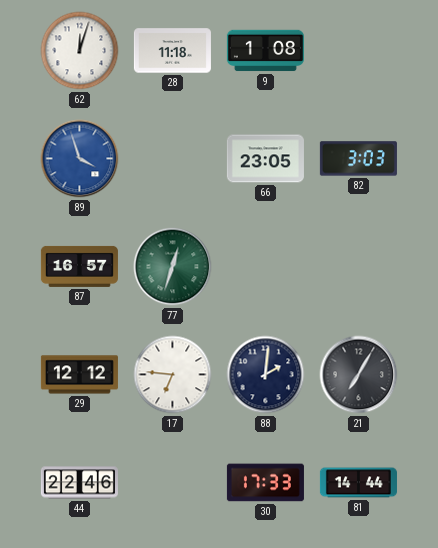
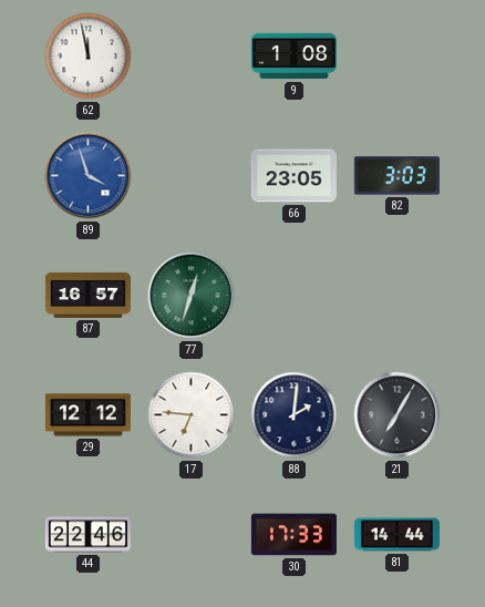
62: 12:03 -> 11:58 (89, 56)
28: 11:18 -> none (172, 51)
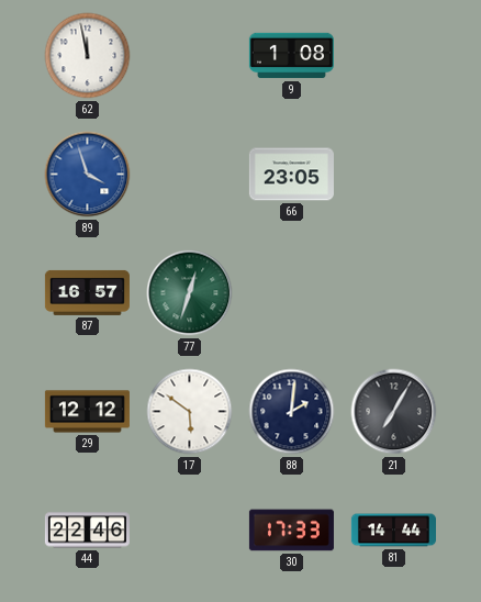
82: 3:03 -> none (396, 176)
17: 6:46 -> 5:51 (190, 412)
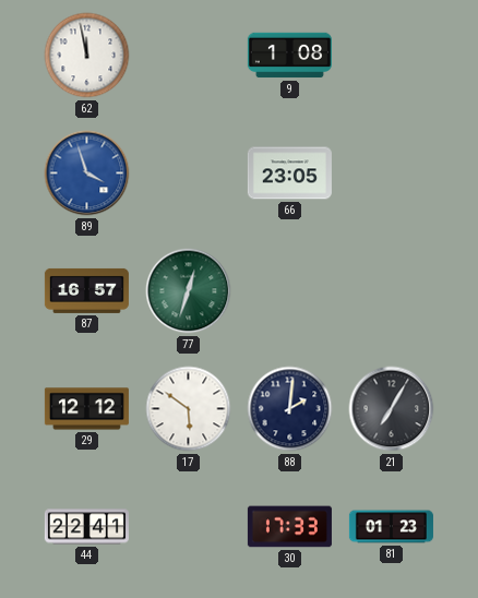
44: 22:46 -> 22:41 (86, 527)
81: 14:44 -> 01:23 (391, 527)
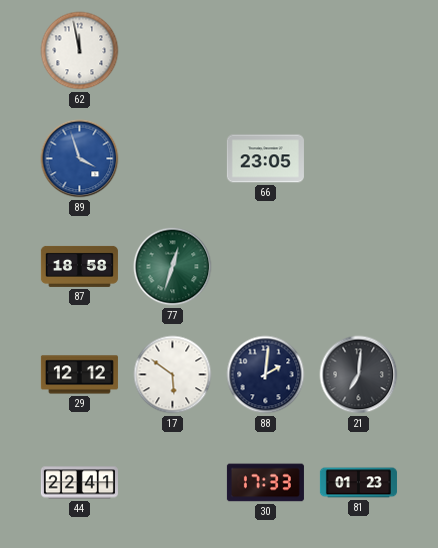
9: 1:08 -> none (289, 56)
87: 16:57 -> 18:58 (79, 266)
21: 7:05 -> 7:01 (359, 375)
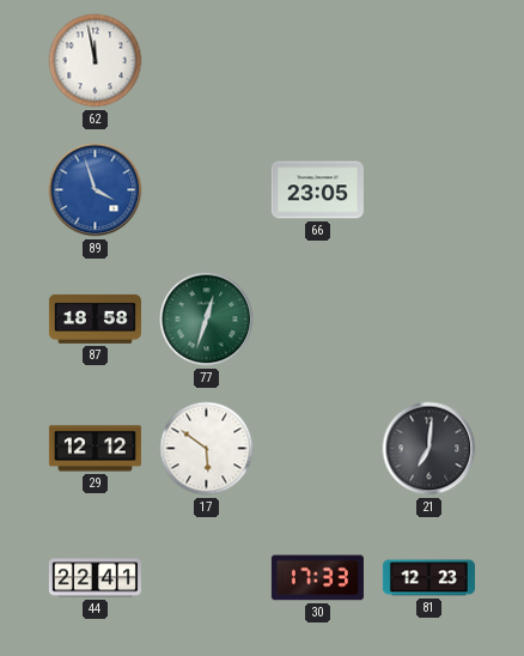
88: 2:01 -> none (266, 375)
81: 01:23 -> 12:23 (428, 578)
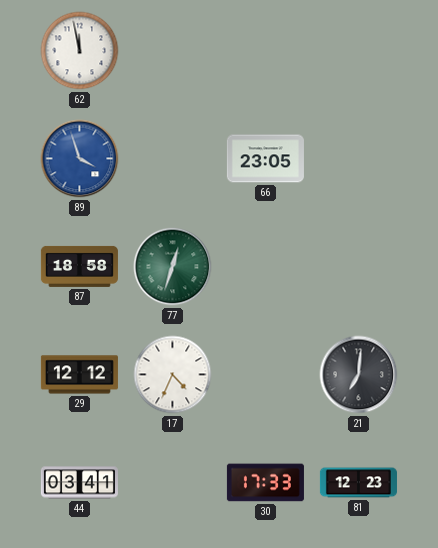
17: 5:51 -> 4:34 (173, 375)
44: 22:41 -> 03:41 (79, 483)
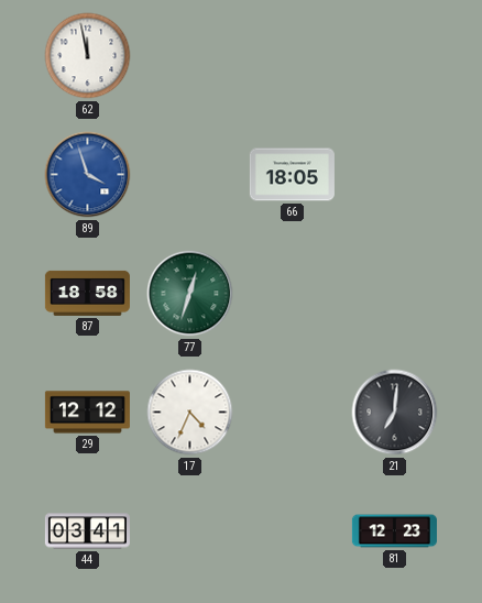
66: 23:05 -> 18:05 (292, 175)
30: 17:33 -> none (265, 483)
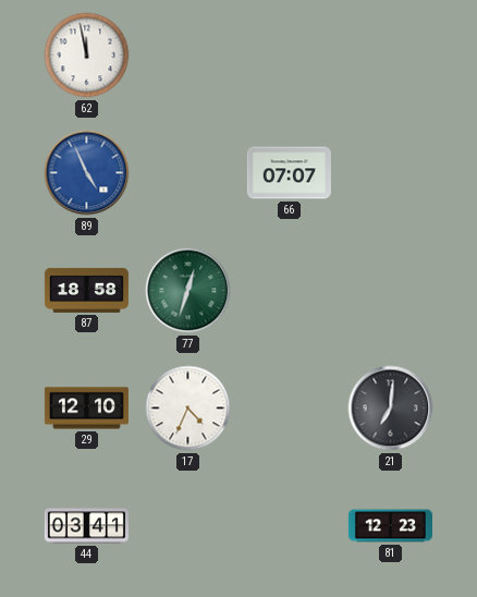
89: 3:57 -> 4:56 (87, 173)
66: 18:05 -> 07:07 (289, 173)
29: 12:12 -> 12:10 (86, 409)
